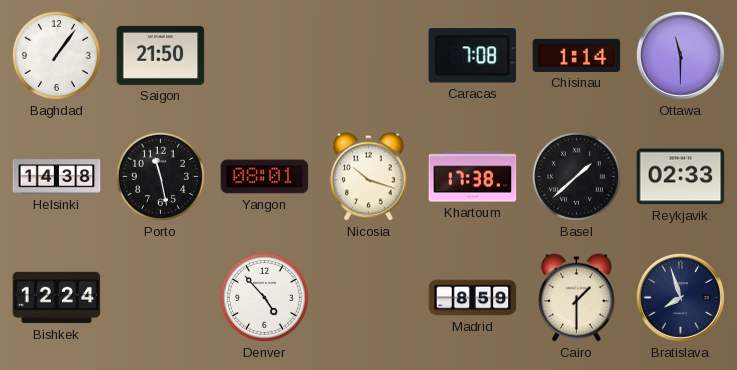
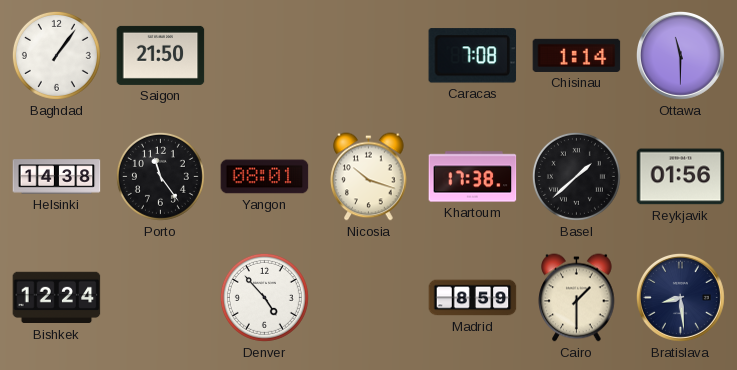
Porto: 11:28 -> 11:24 (160, 176)
Reykjavik: 02:33 -> 01:56 (681, 177)
Bratislava: 7:57 -> 8:29 (680, 297)
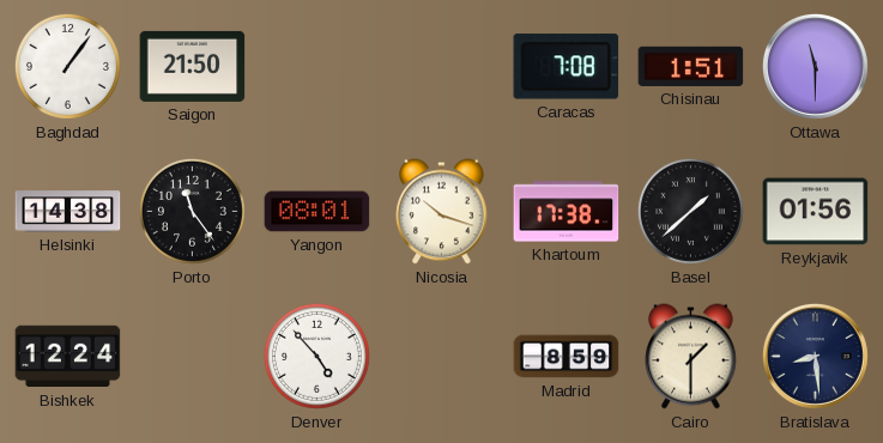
Chisinau: 1:14 -> 1:51 (691, 66)
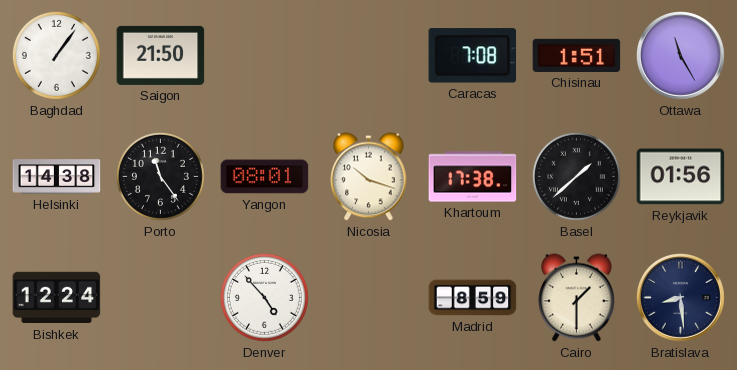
Ottawa: 11:30 -> 11:25 (680, 55)
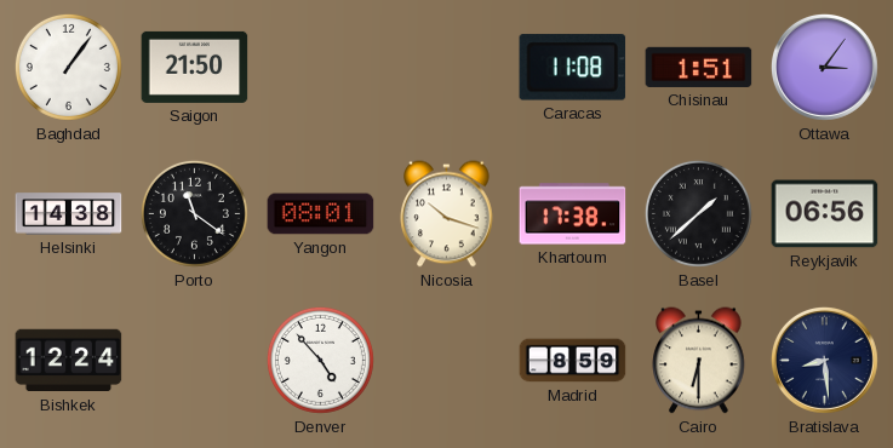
Caracas: 7:08 -> 11:08 (573, 68)
Ottawa: 11:25 -> 3:06 (824, 67)
Porto: 11:24 -> 11:21 (194, 213)
Reykjavik: 01:56 -> 06:56 (825, 214)
Cairo: 1:30 -> 6:30 (699, 361)
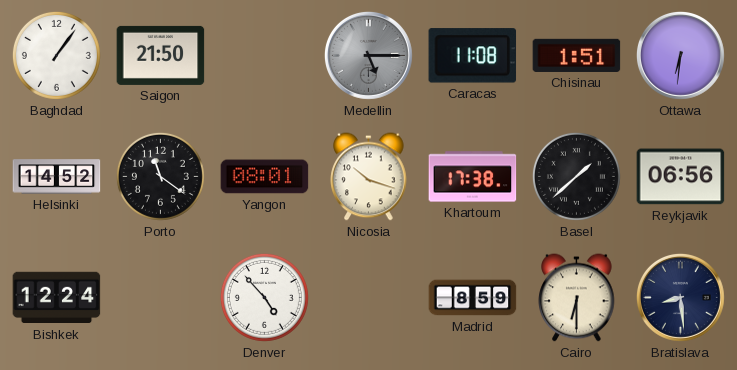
Medellin: none -> 5:15 (368, 55)
Ottawa: 3:06 -> 6:31 (680, 55)
Helsinki: 14:38 -> 14:52 (57, 177)
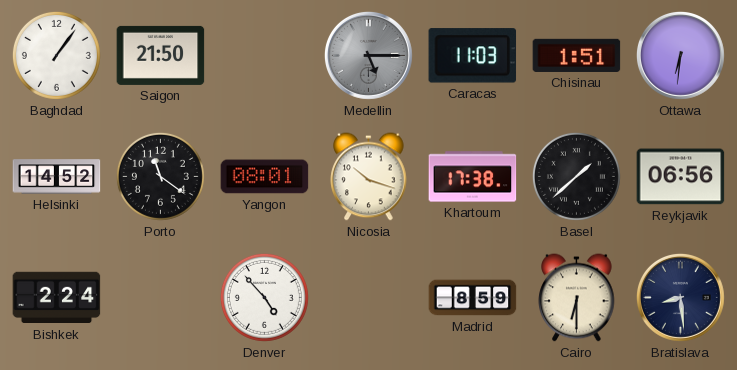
Caracas: 11:08 -> 11:03 (473, 56)
Bishkek: 12:24 -> 2:24 (57, 298)
